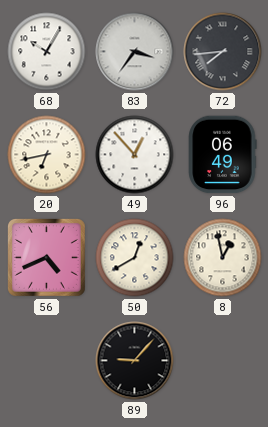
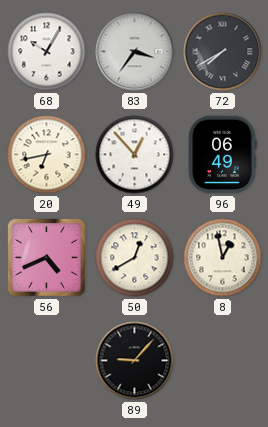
72: 7:44 -> 7:40 (223, 52)
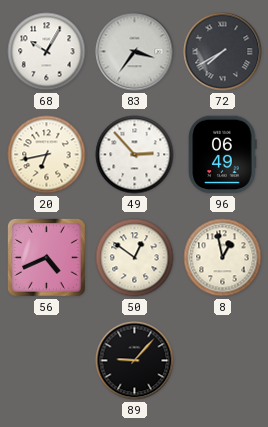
49: 12:53 -> 2:53 (135, 155)
50: 12:40 -> 12:51 (135, 258)
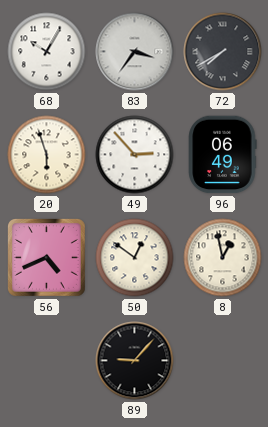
20: 6:43 -> 5:57 (47, 155)
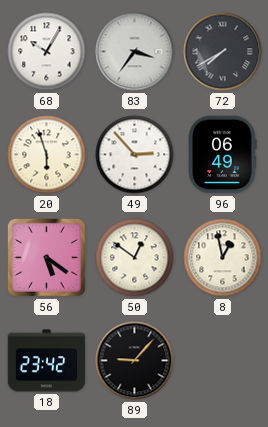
56: 4:41 -> 5:21 (47, 258)
18: none -> 23:42 (47, 361)
